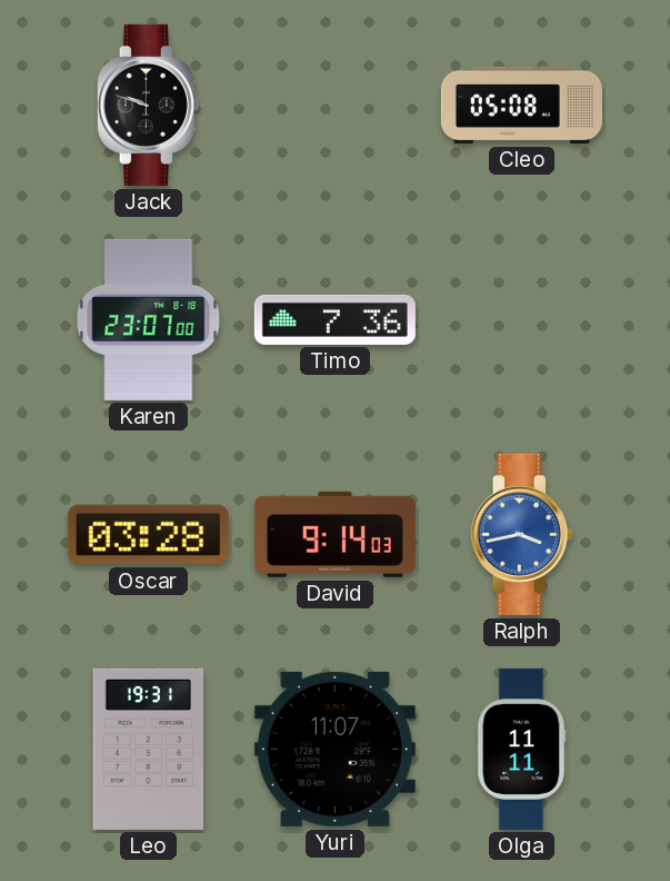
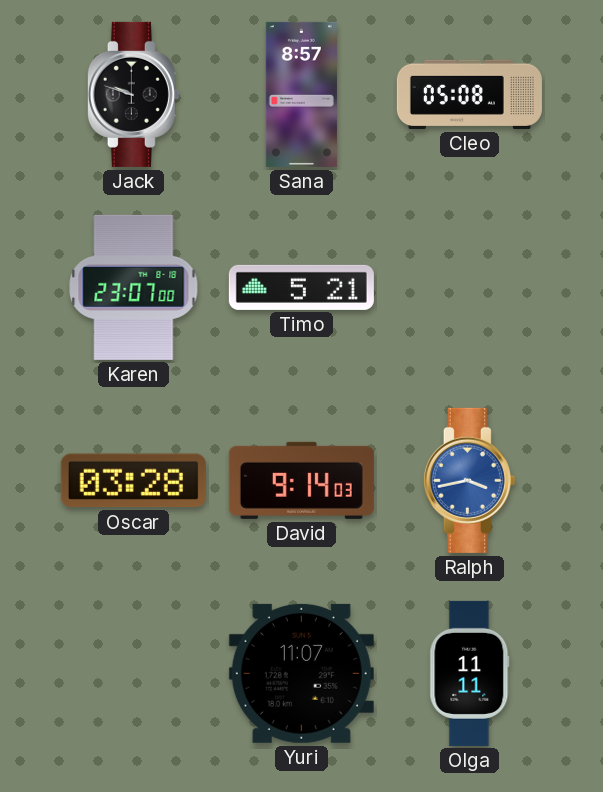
Sana: none -> 8:57 (301, 94)
Timo: 7:36 -> 5:21 (301, 287)
Leo: 19:31 -> none (149, 749)
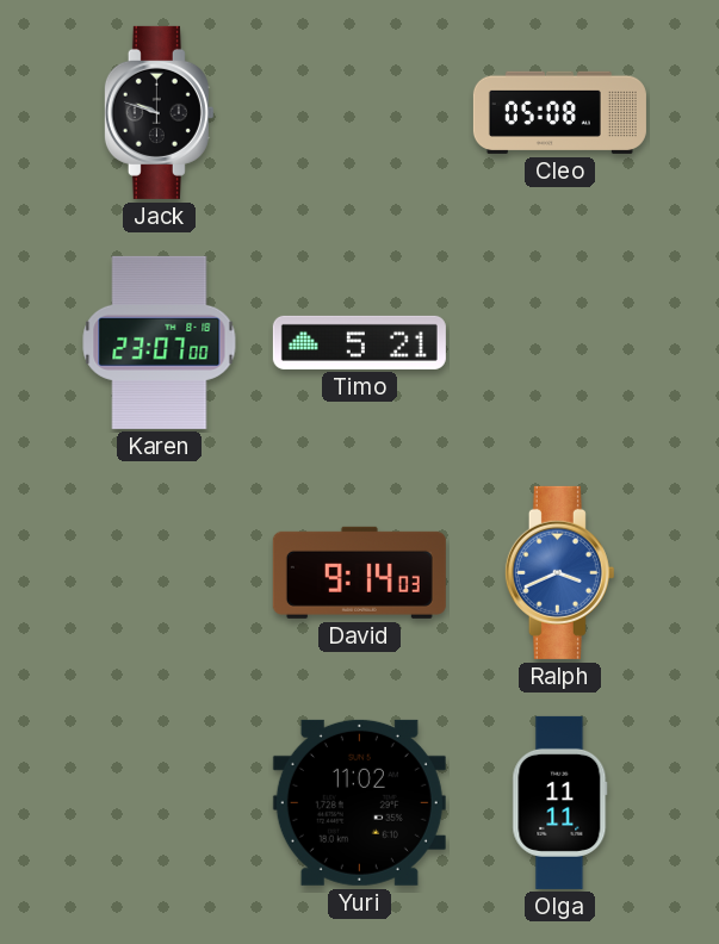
Sana: 8:57 -> none (301, 94)
Oscar: 03:28 -> none (133, 481)
Ralph: 3:43 -> 3:41 (559, 572)
Yuri: 11:07 -> 11:02 (359, 802)
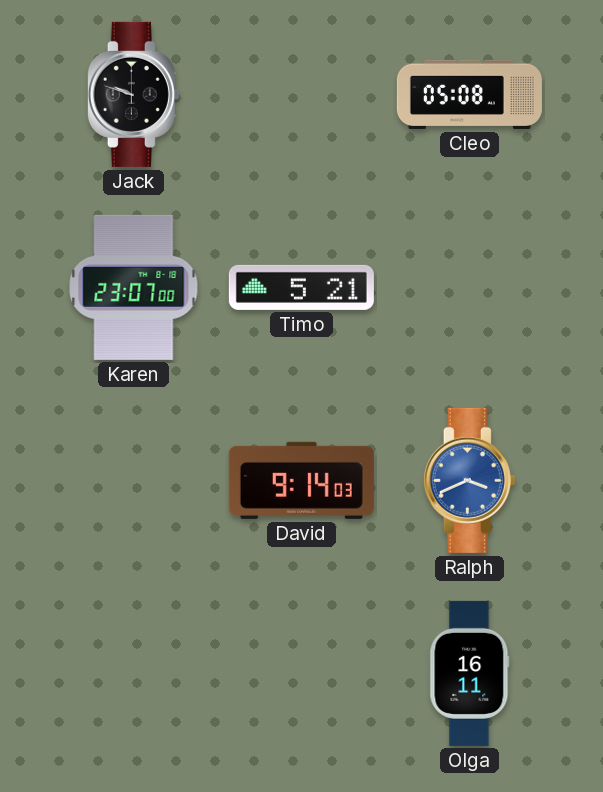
Yuri: 11:02 -> none (359, 802)
Olga: 11:11 -> 16:11 (470, 673)
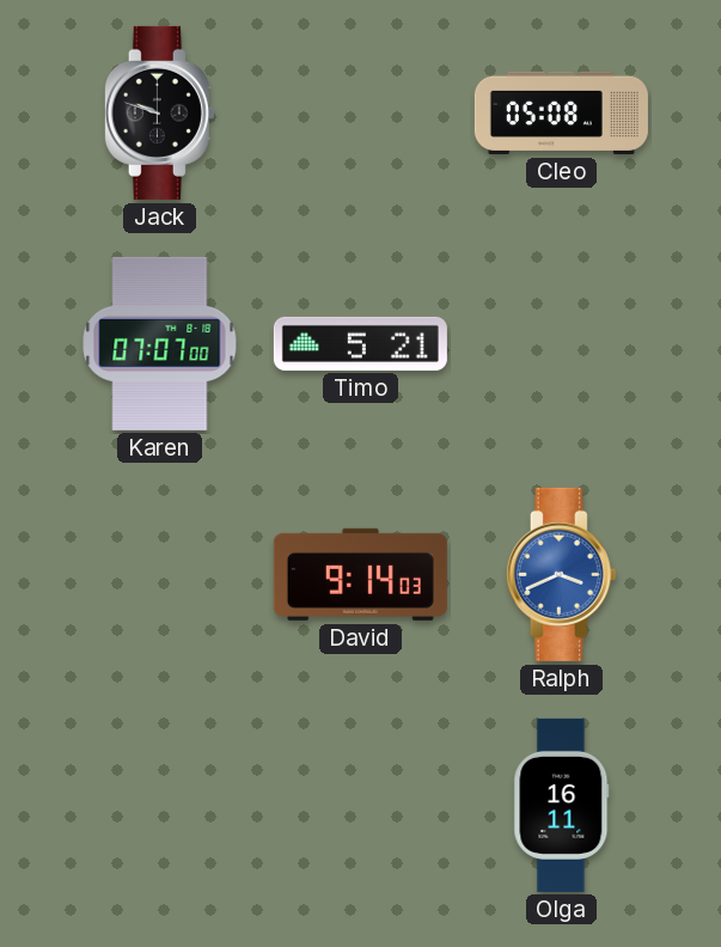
Karen: 23:07 -> 07:07 (160, 343)
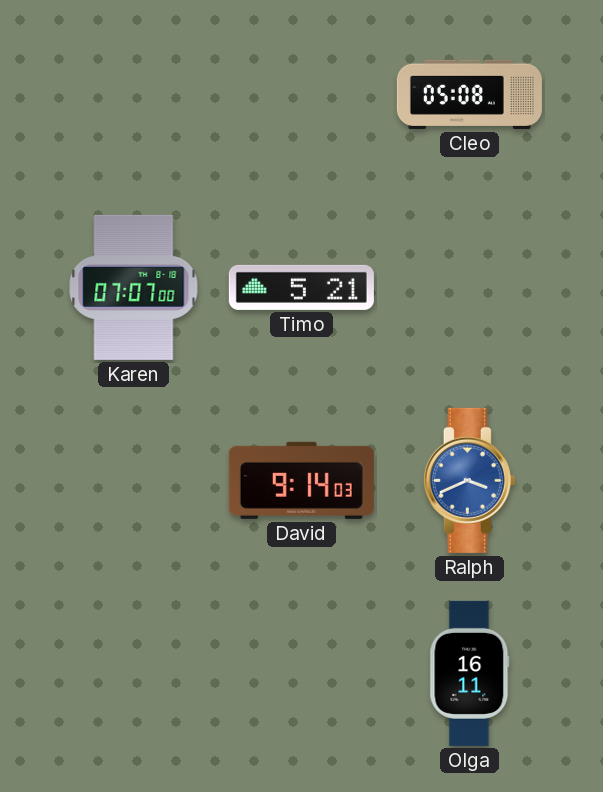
Jack: 9:48 -> none (159, 112)
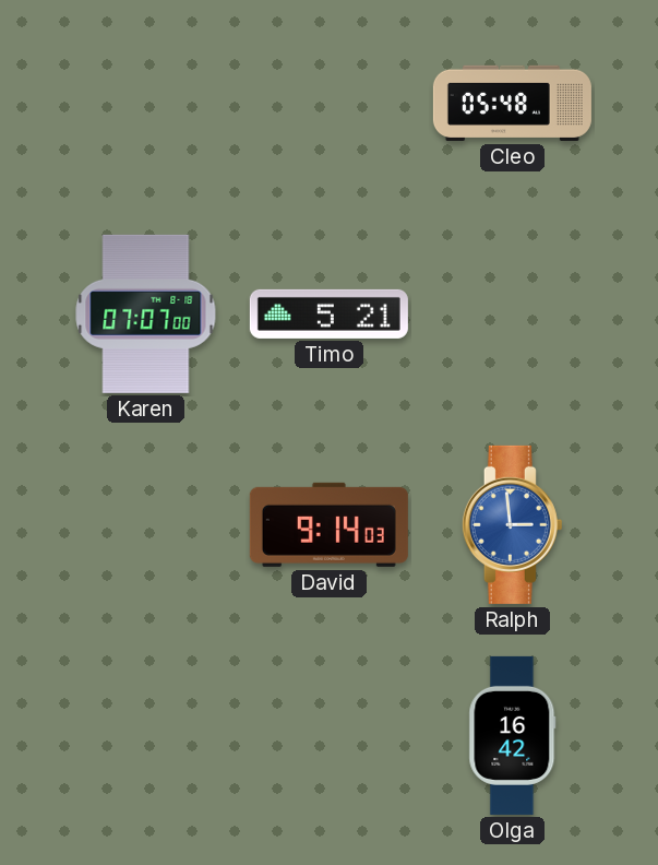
Cleo: 05:08 -> 05:48 (512, 103)
Ralph: 3:41 -> 2:59 (512, 524)
Olga: 16:11 -> 16:42 (513, 735)
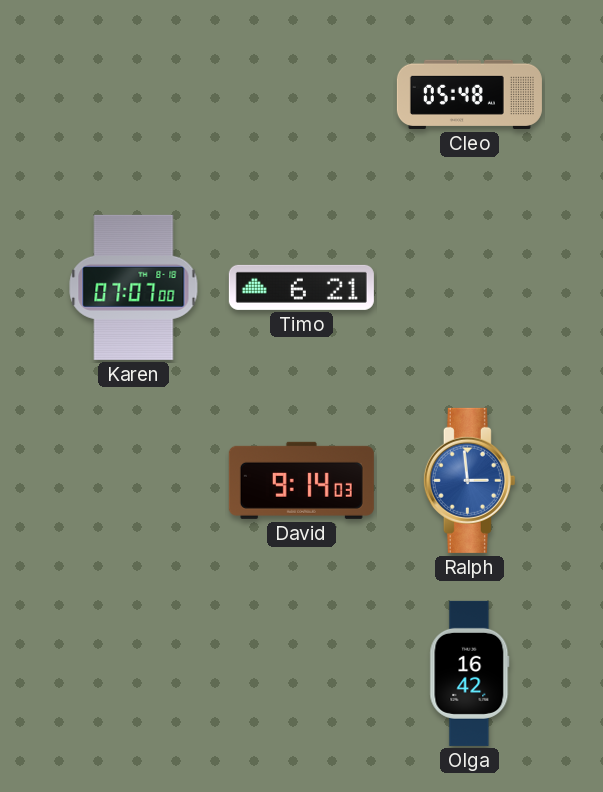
Timo: 5:21 -> 6:21 (301, 287)
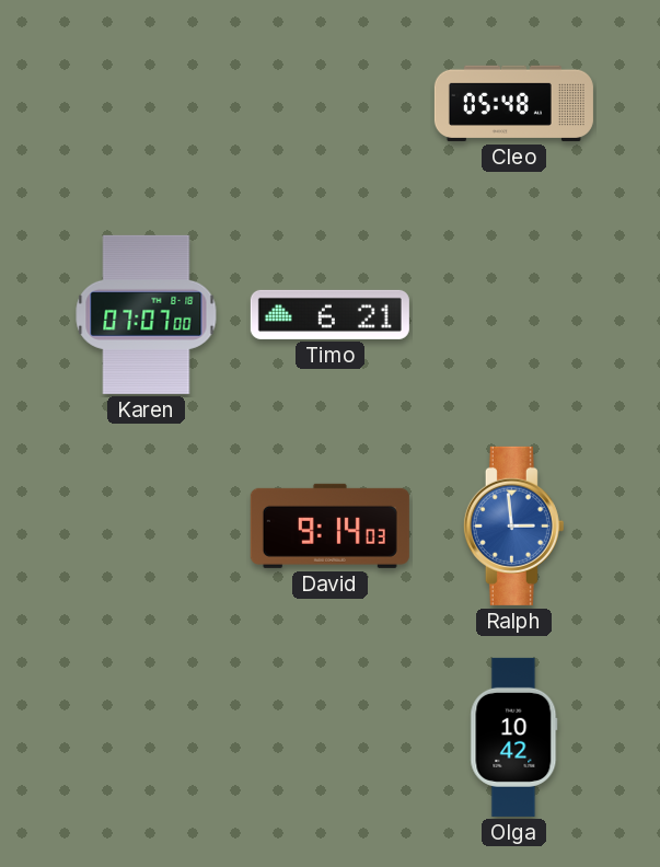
Olga: 16:42 -> 10:42 (514, 737)
